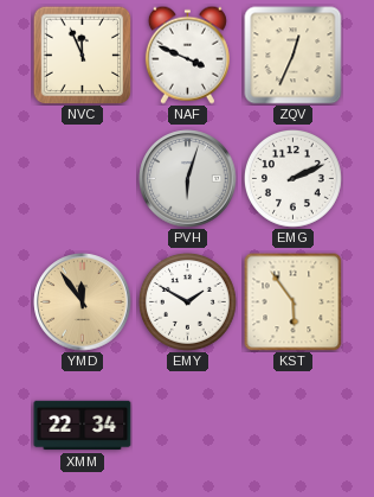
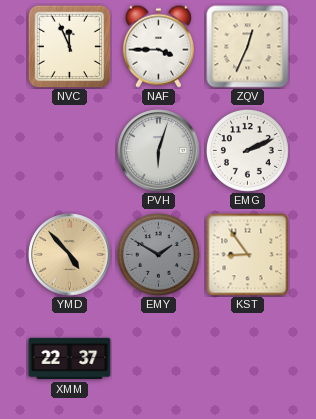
NAF: 3:49 -> 3:45 (158, 46)
YMD: 11:54 -> 4:53 (70, 255)
EMY dial: white -> grey (158, 254)
KST: 5:54 -> 8:54 (247, 255)
XMM: 22:34 -> 22:37 (70, 359)
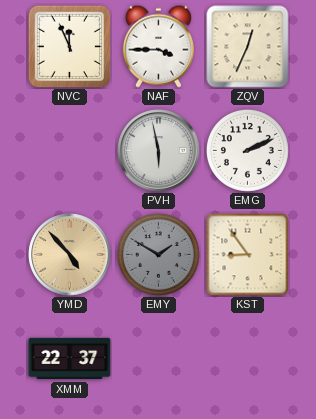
PVH: 6:03 -> 5:58 (159, 151)
